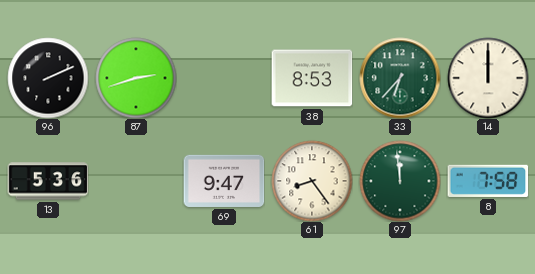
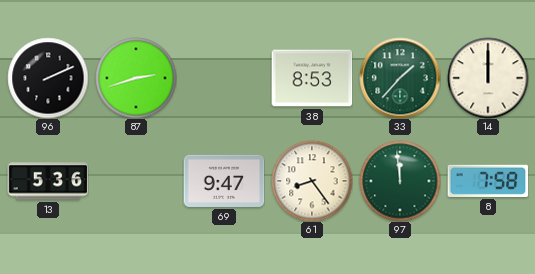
33: 6:37 -> 1:37 (400, 78)
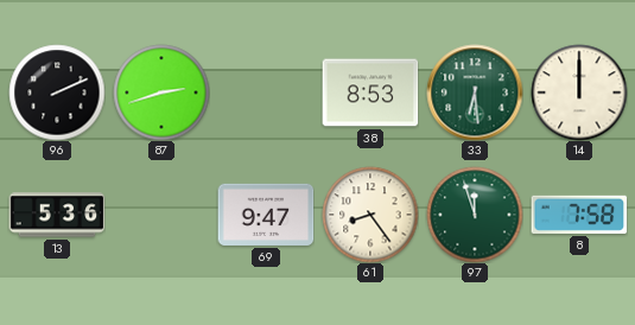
33: 1:37 -> 6:29 (475, 93)
97: 11:59 -> 11:57 (475, 215)
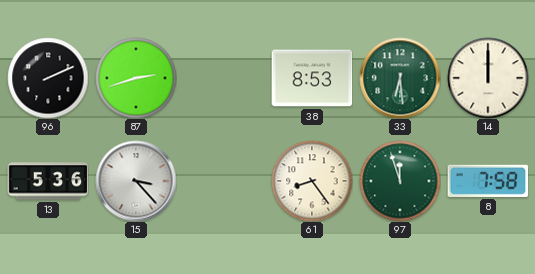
15: none -> 3:23 (136, 181)
69: 9:47 -> none (266, 215)
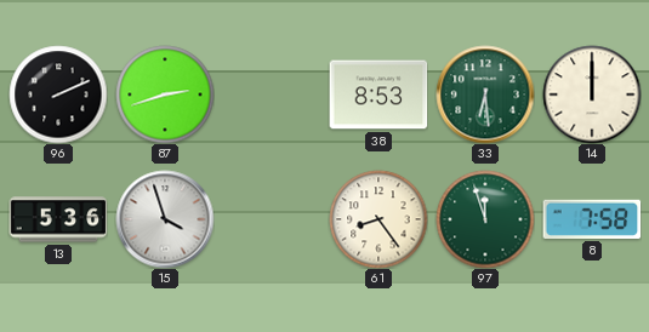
15: 3:23 -> 3:57 (165, 219)
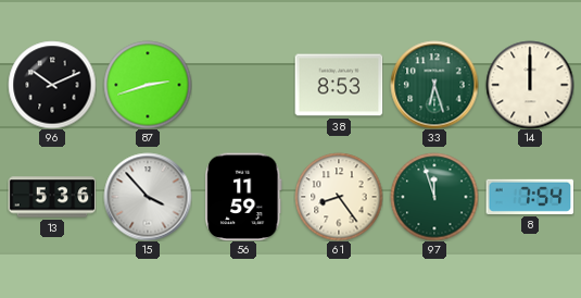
96: 2:11 -> 10:11 (52, 85)
33: 6:29 -> 6:27 (434, 85)
15: 3:57 -> 3:53 (148, 197)
56: none -> 11:59 (243, 197)
8: 7:58 -> 7:54 (530, 197)
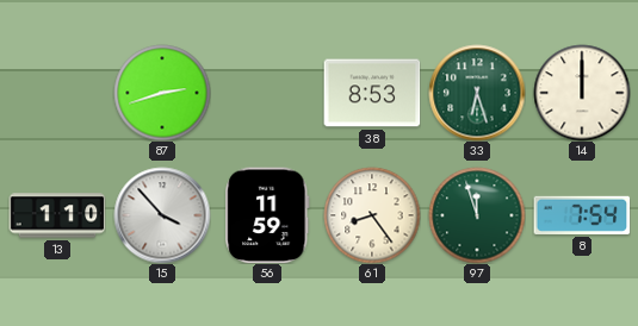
96: 10:11 -> none (52, 85)
13: 5:36 -> 1:10 (57, 215)
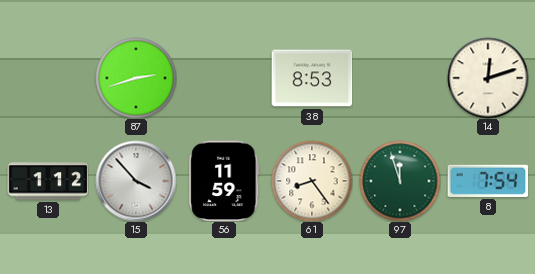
33: 6:27 -> none (477, 93)
14: 12:00 -> 12:12 (488, 78)
13: 1:10 -> 1:12 (48, 181)
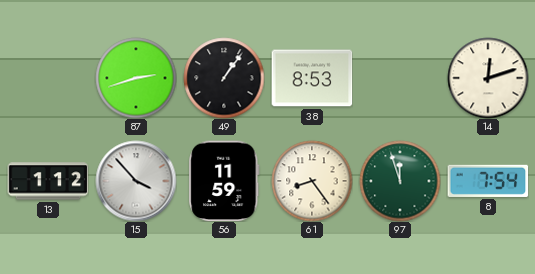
49: none -> 1:06 (224, 78)
